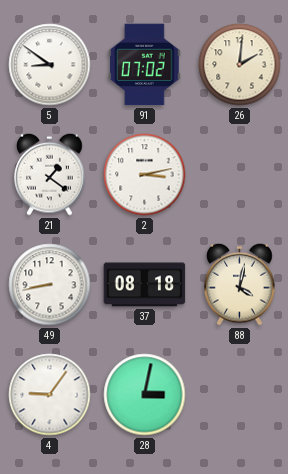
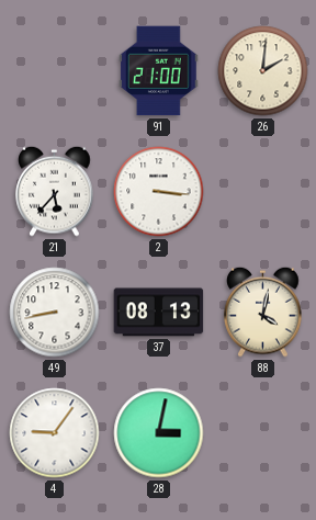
5: 8:51 -> none (50, 65)
91: 07:02 -> 21:00 (159, 71)
21: 1:21 -> 5:37 (55, 191)
2: 3:13 -> 3:16 (159, 192)
37: 08:18 -> 08:13 (159, 313)
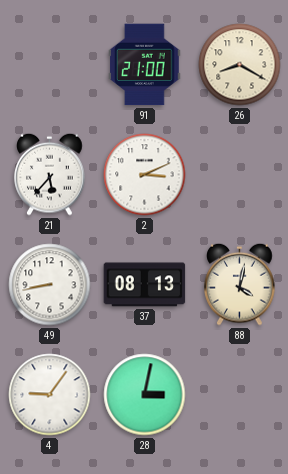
26: 2:01 -> 8:20 (240, 65)
2: 3:16 -> 3:11 (145, 175)
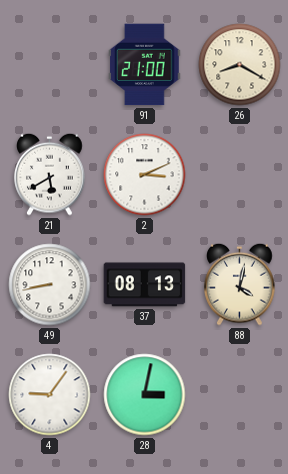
21: 5:37 -> 5:40 (50, 174)
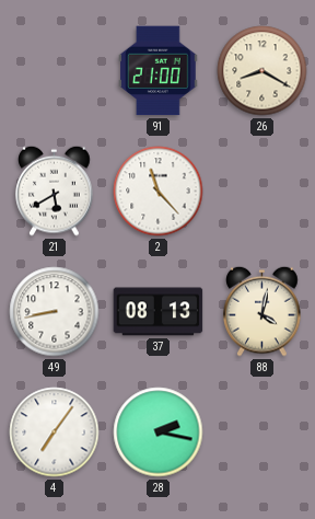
2: 3:11 -> 11:23 (159, 192)
4: 9:06 -> 7:06 (55, 432)
28: 3:02 -> 2:17 (159, 432)
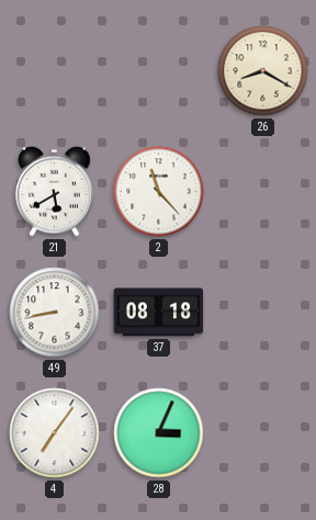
91: 21:00 -> none (159, 71)
37: 08:13 -> 08:18 (159, 313)
88: 4:02 -> none (262, 311)
28: 2:17 -> 3:04 (159, 433)
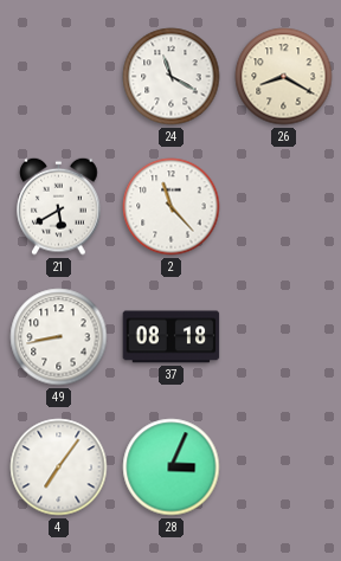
24: none -> 11:20 (172, 77)
